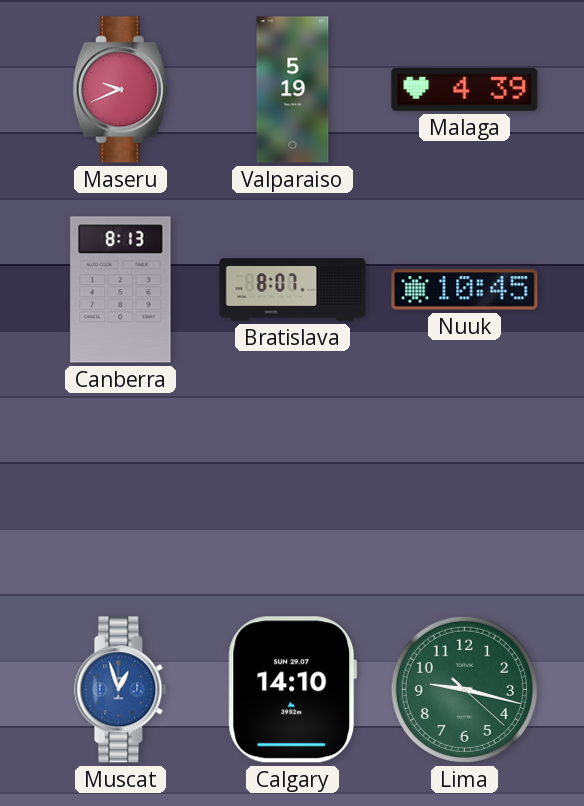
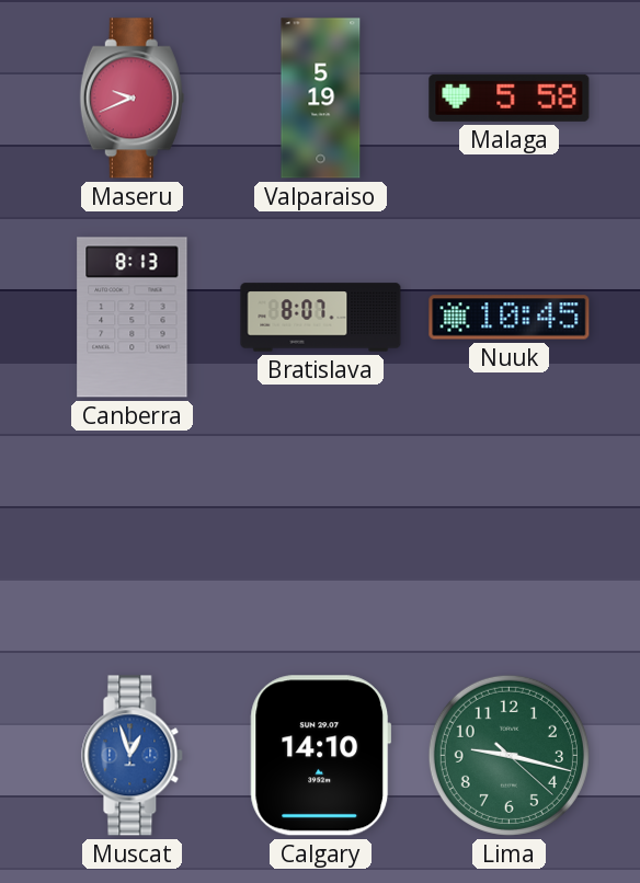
Malaga: 4:39 -> 5:58 (510, 98)
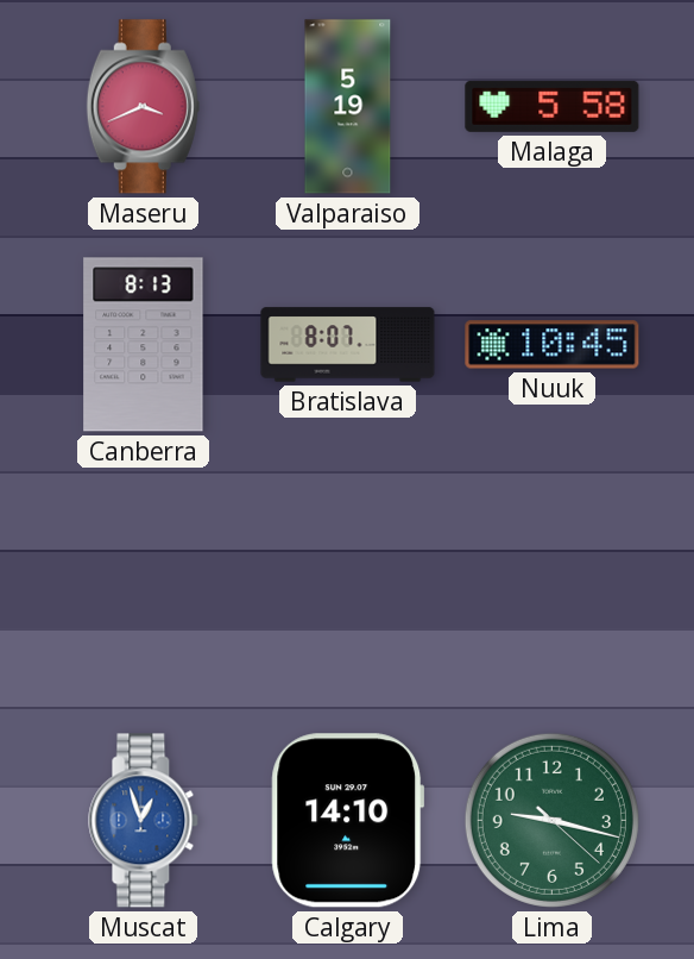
Maseru: 9:41 -> 3:41 (143, 107)
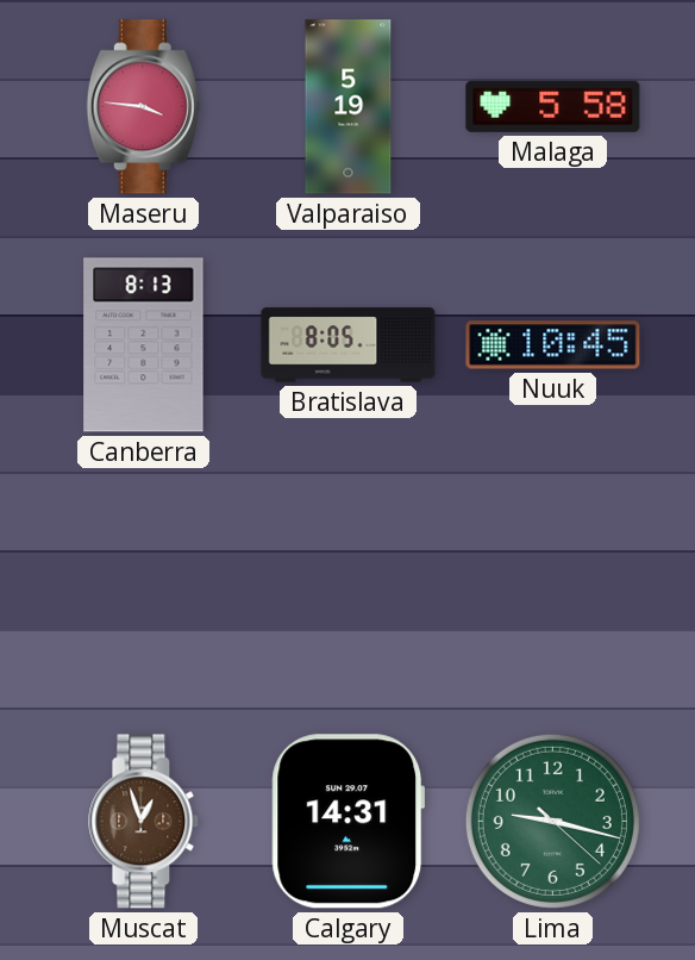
Maseru: 3:41 -> 3:46 (143, 107)
Bratislava: 8:07 -> 8:05 (349, 345)
Muscat dial: blue -> brown (144, 822)
Calgary: 14:10 -> 14:31 (349, 822)
